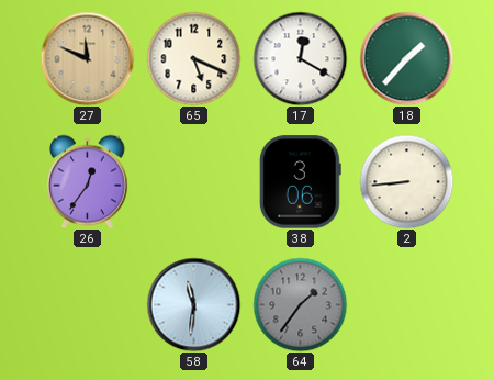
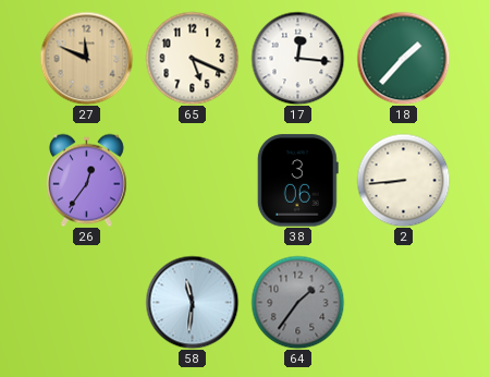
17: 12:20 -> 12:16 (297, 58)
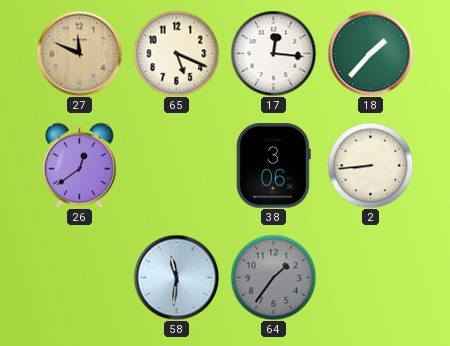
26: 12:36 -> 12:39 (80, 165)
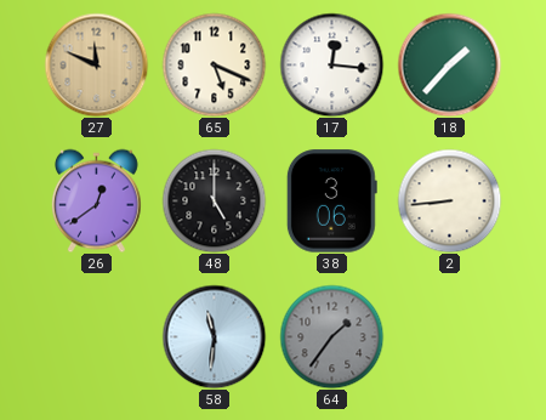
48: none -> 5:00 (214, 200)
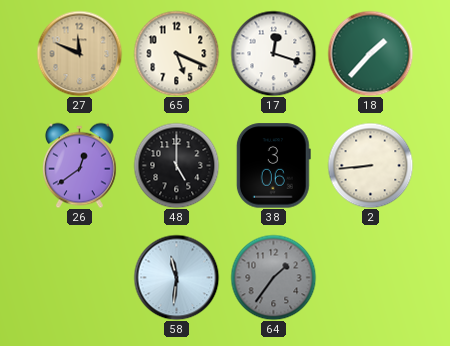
17: 12:16 -> 12:18 (273, 53)
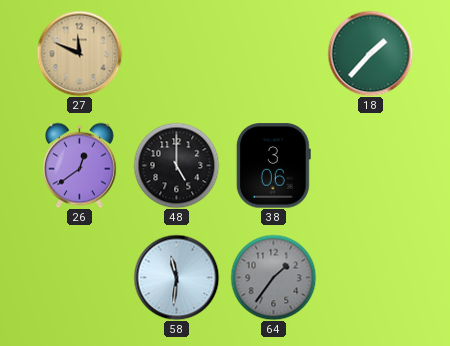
65: 5:19 -> none (176, 53)
17: 12:18 -> none (273, 53)
2: 8:44 -> none (370, 165)
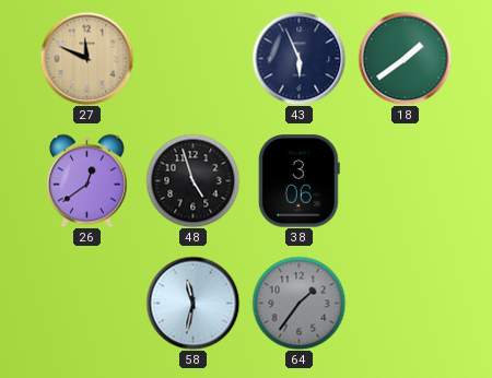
43: none -> 5:56 (298, 58)
18: 1:37 -> 1:39 (405, 58)
48: 5:00 -> 4:57 (192, 180)
58: 11:31 -> 11:32 (192, 303)
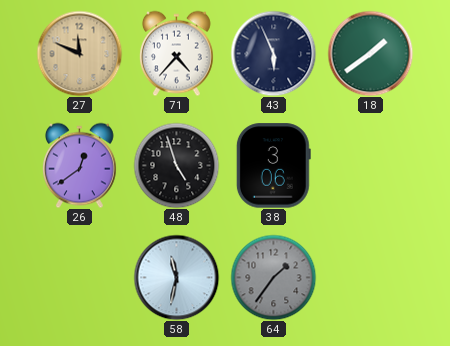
71: none -> 4:37 (177, 53)
